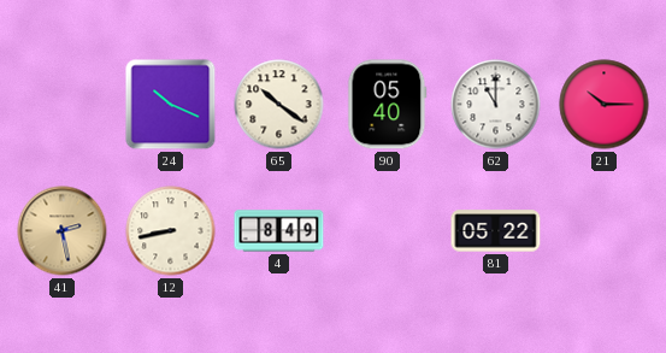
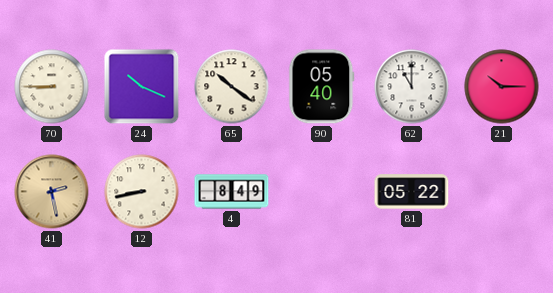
70: none -> 8:45 (52, 87)
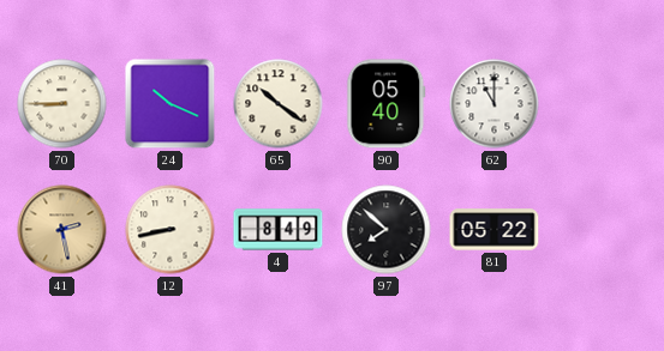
21: 10:15 -> none (502, 87)
97: none -> 7:52 (387, 230)
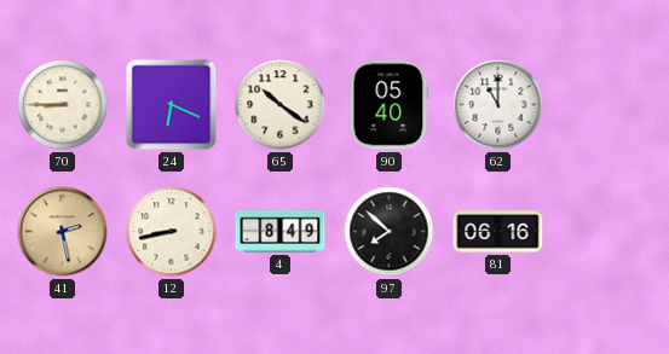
24: 10:19 -> 6:19 (172, 105)
81: 05:22 -> 06:16 (498, 232)
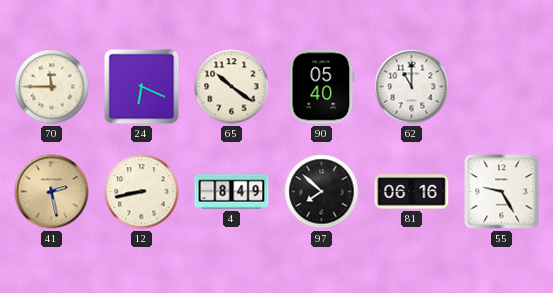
70: 8:45 -> 11:45 (52, 87)
55: none -> 9:25 (502, 192)
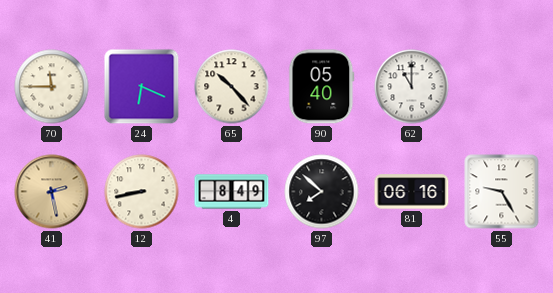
65: 10:21 -> 10:23 (232, 87)
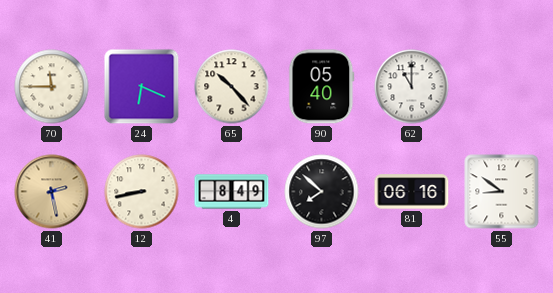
55: 9:25 -> 8:51 (502, 192)
